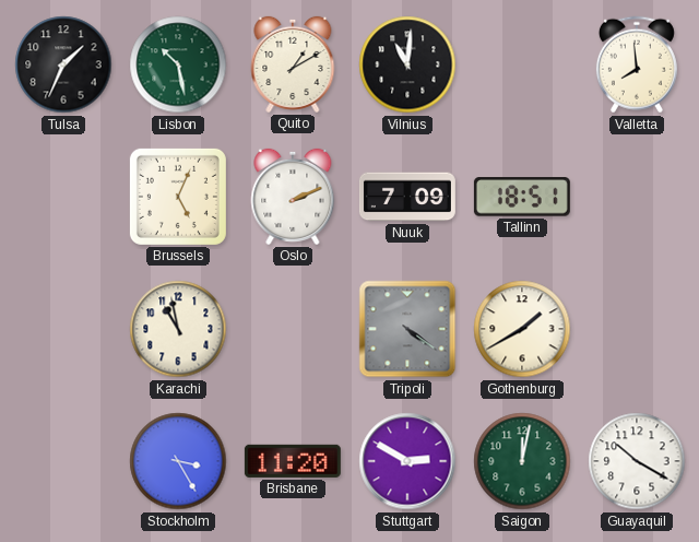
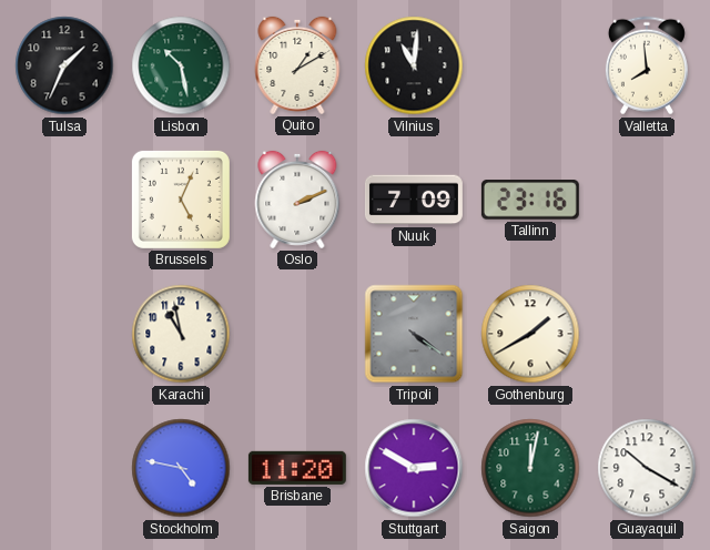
Tallinn: 18:51 -> 23:16 (530, 200)
Stockholm: 3:25 -> 4:47 (181, 468)
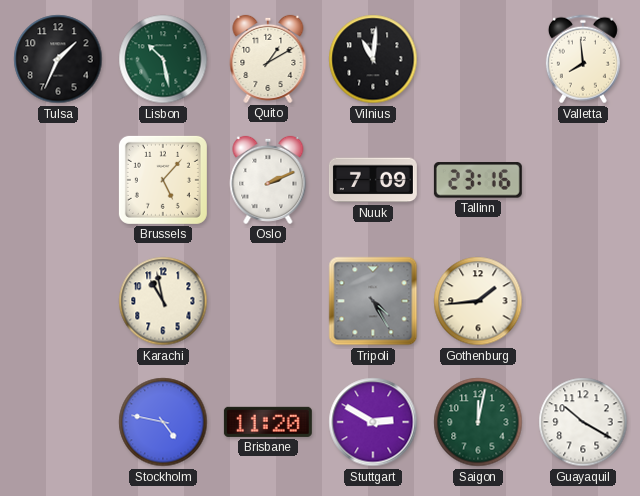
Brussels: 5:04 -> 5:07 (163, 180)
Tripoli: 4:21 -> 4:25 (373, 301)
Gothenburg: 1:40 -> 1:44 (478, 301)
